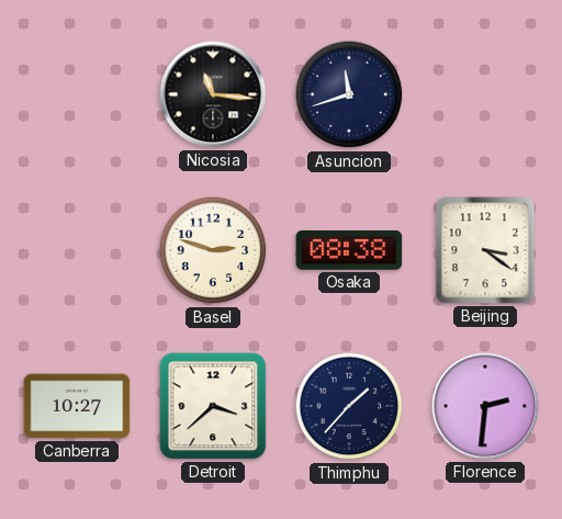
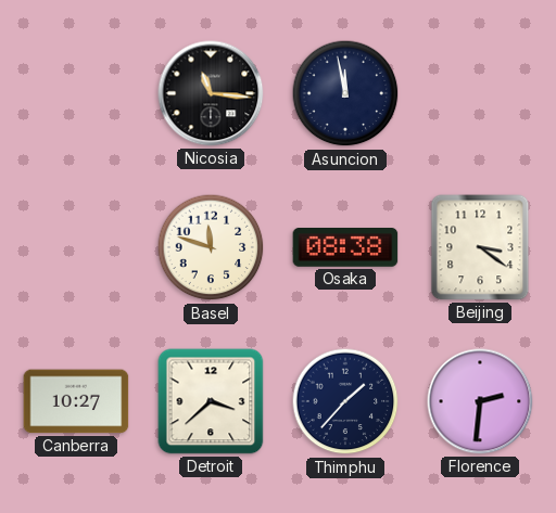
Asuncion: 11:42 -> 11:58 (345, 93)
Basel: 2:48 -> 11:48 (211, 247)
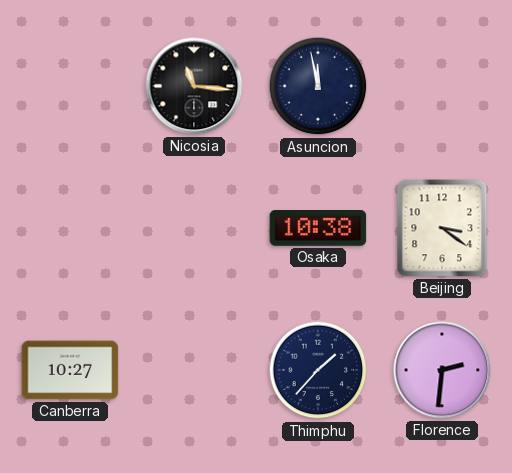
Basel: 11:48 -> none (211, 247)
Osaka: 08:38 -> 10:38 (318, 228)
Detroit: 3:38 -> none (211, 401)
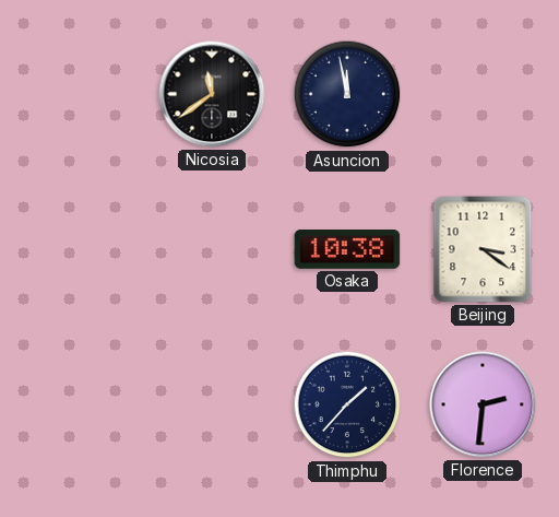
Nicosia: 11:16 -> 11:39 (212, 94)
Canberra: 10:27 -> none (70, 370)
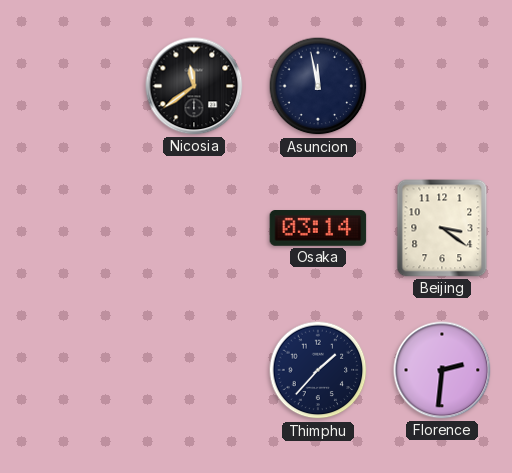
Osaka: 10:38 -> 03:14 (318, 228)
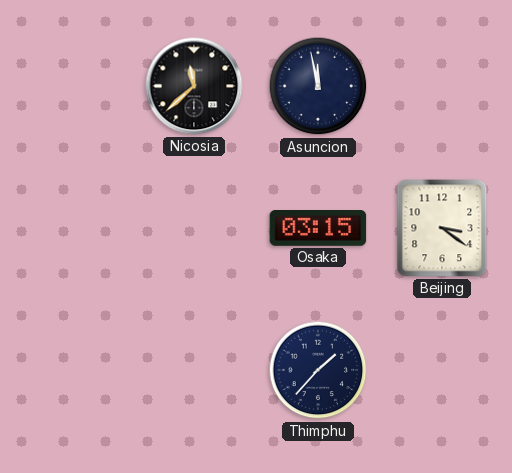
Nicosia: 11:39 -> 11:38 (194, 86)
Osaka: 03:14 -> 03:15 (318, 228)
Florence: 2:31 -> none (442, 370)
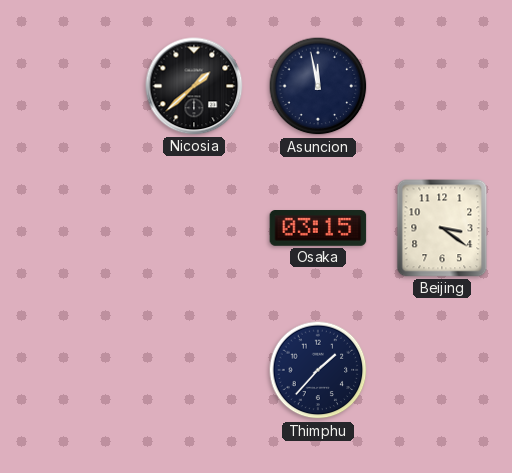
Nicosia: 11:38 -> 1:38 (194, 86)
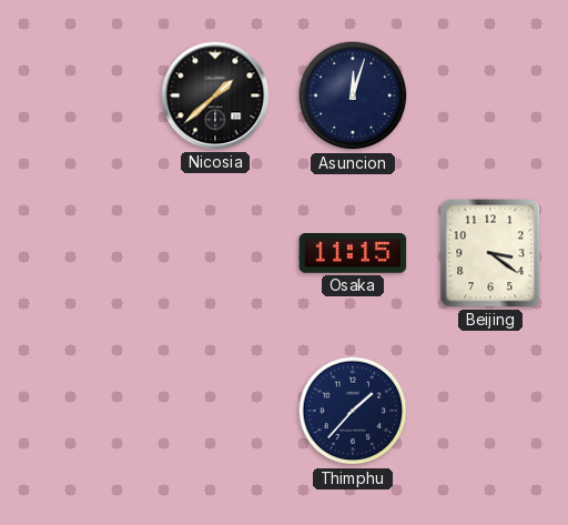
Asuncion: 11:58 -> 12:03 (353, 95)
Osaka: 03:15 -> 11:15 (353, 253)
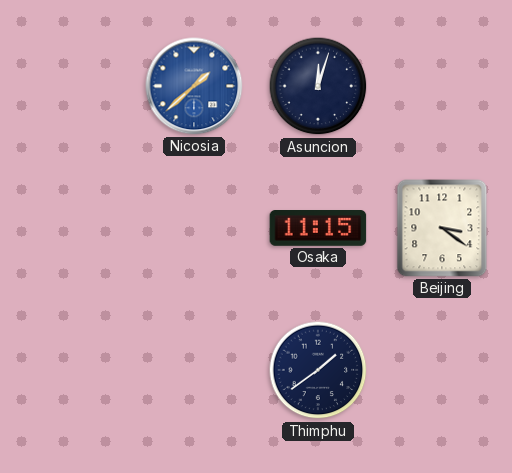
Nicosia dial: black -> blue (194, 86)
Thimphu: 1:37 -> 1:39 (318, 370)
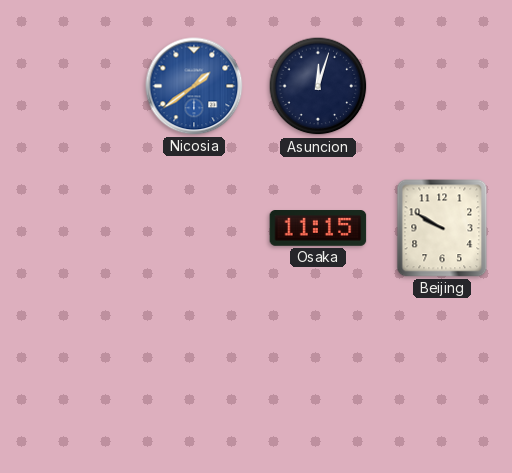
Nicosia: 1:38 -> 1:39 (194, 86)
Beijing: 3:21 -> 9:50 (442, 228)
Thimphu: 1:39 -> none (318, 370)
